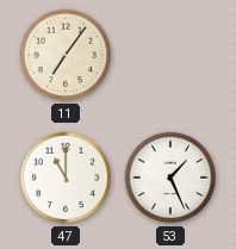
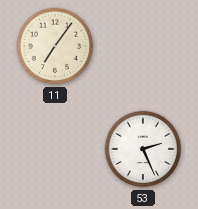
47: 11:00 -> none (66, 178)
53: 1:26 -> 2:26 (143, 149)
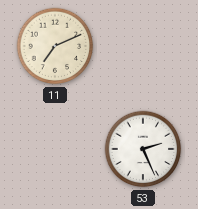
11: 7:06 -> 7:11 (55, 46)
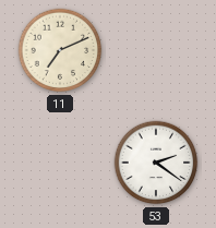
53: 2:26 -> 2:21 (156, 163)
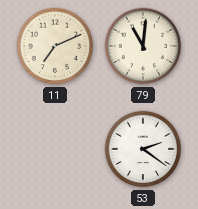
79: none -> 11:01 (143, 46)
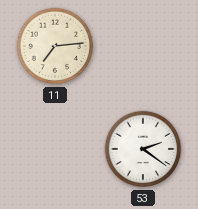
11: 7:11 -> 7:14 (55, 46)
79: 11:01 -> none (143, 46)
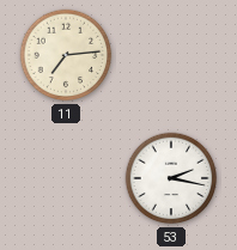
53: 2:21 -> 2:17 (171, 178)
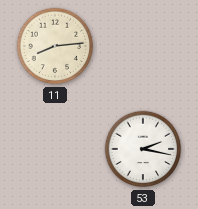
11: 7:14 -> 8:14 (55, 46)
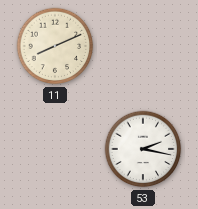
11: 8:14 -> 8:11 (55, 46)
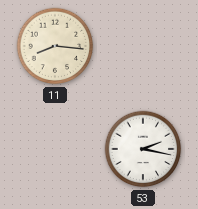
11: 8:11 -> 8:16 (55, 46)
